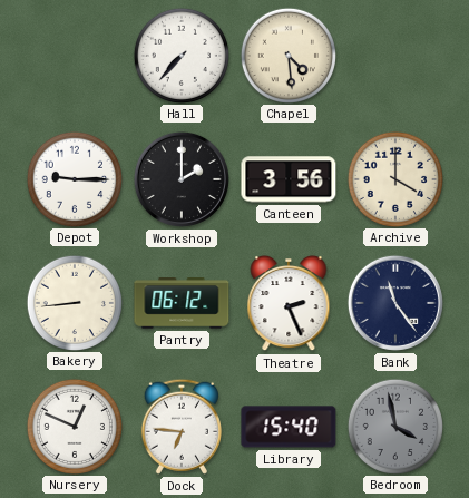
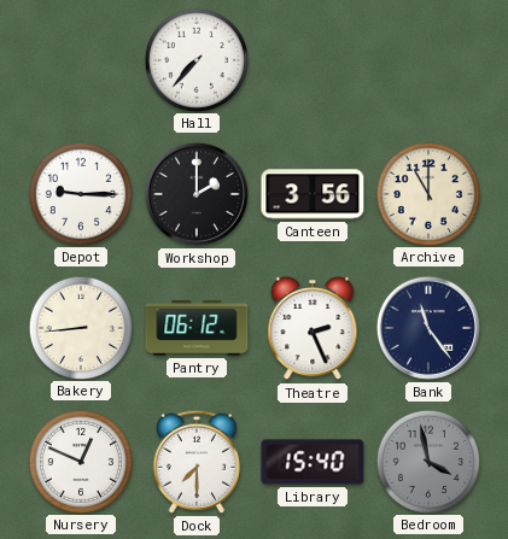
Chapel: 4:29 -> none (287, 55)
Archive: 4:00 -> 11:00 (427, 193)
Dock: 6:46 -> 7:30 (197, 462)
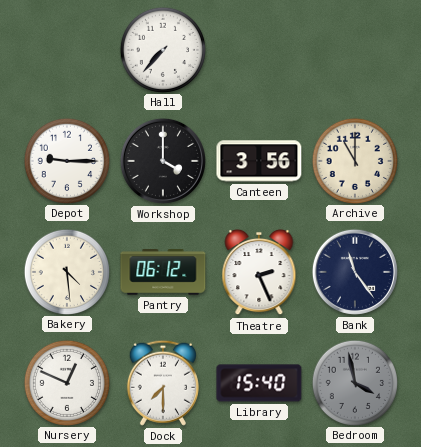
Workshop: 2:00 -> 4:00 (163, 161)
Bakery: 8:44 -> 4:29 (66, 271)
